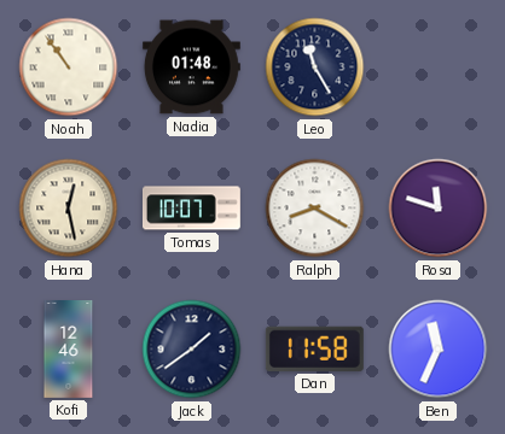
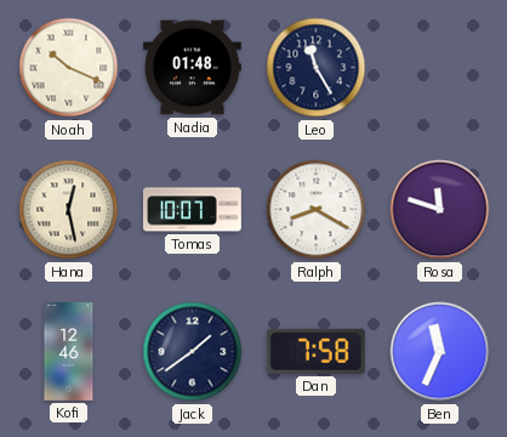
Noah: 10:54 -> 10:19 (69, 68)
Dan: 11:58 -> 7:58 (315, 351)
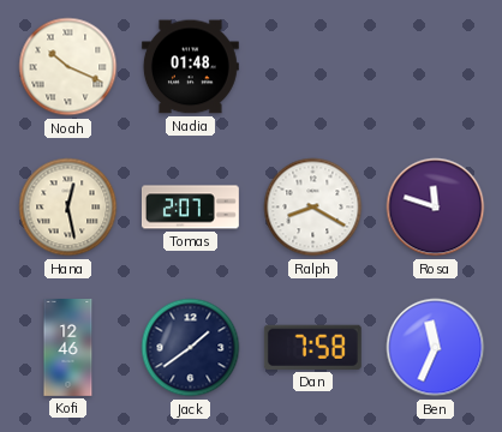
Leo: 11:25 -> none (317, 68)
Tomas: 10:07 -> 2:07 (190, 208)
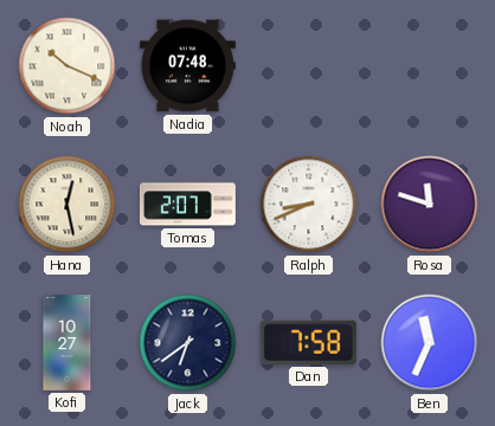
Nadia: 01:48 -> 07:48 (187, 66)
Ralph: 8:20 -> 8:41 (309, 205)
Kofi: 12:46 -> 10:27 (67, 343)
Jack: 1:39 -> 6:39 (188, 343)
